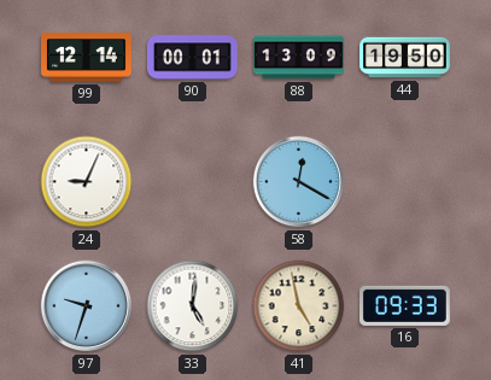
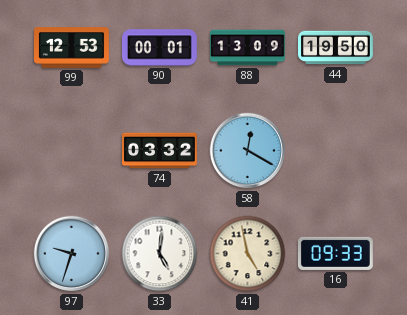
99: 12:14 -> 12:53 (72, 48)
24: 9:04 -> none (87, 182)
74: none -> 03:32 (160, 151)
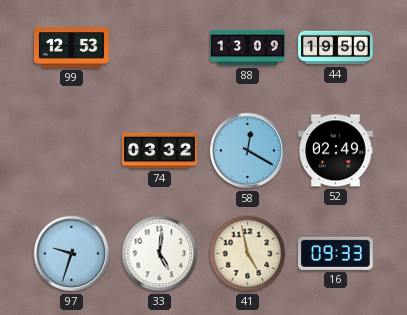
90: 00:01 -> none (160, 48)
52: none -> 02:49 (335, 151)
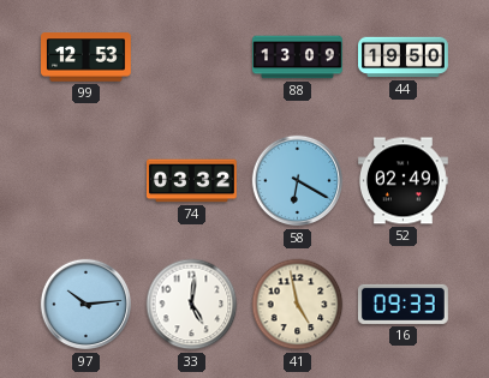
58: 12:20 -> 6:20 (298, 181)
97: 9:33 -> 10:14 (87, 305)
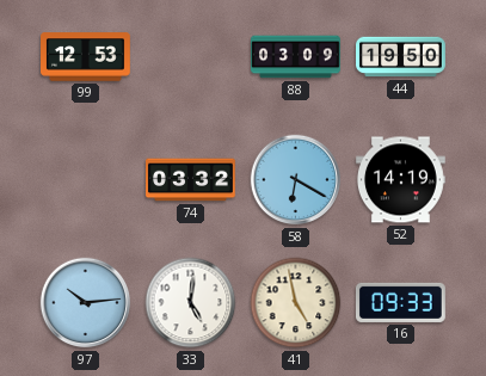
88: 13:09 -> 03:09 (296, 57)
52: 02:49 -> 14:19 (400, 180)
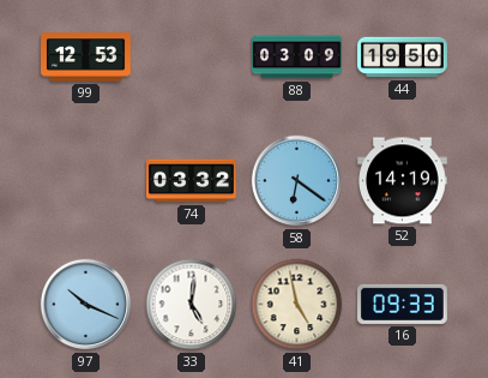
58: 6:20 -> 6:21 (297, 181)
97: 10:14 -> 10:19 (86, 305)
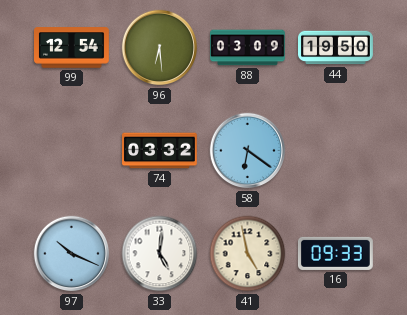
99: 12:53 -> 12:54 (72, 48)
96: none -> 6:29 (160, 48)
52: 14:19 -> none (402, 181)
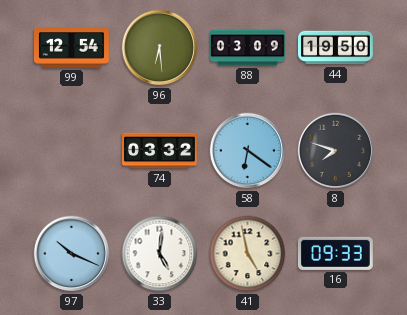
8: none -> 7:48 (336, 151)
